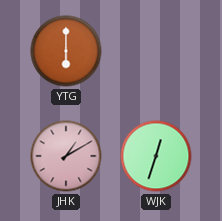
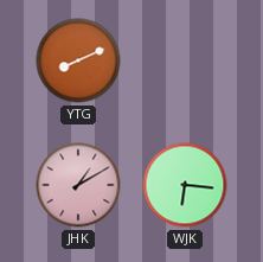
YTG: 6:00 -> 8:11 (78, 60)
WJK: 12:33 -> 6:16 (185, 185)
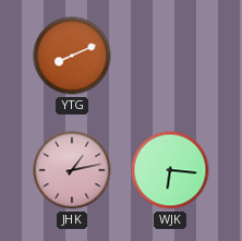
JHK: 1:10 -> 1:13 (72, 170)
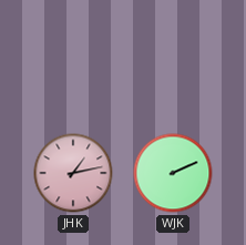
YTG: 8:11 -> none (72, 56)
WJK: 6:16 -> 2:11 (173, 173)
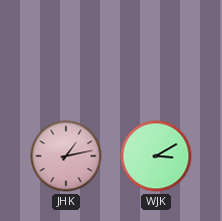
WJK: 2:11 -> 3:10 (156, 156)
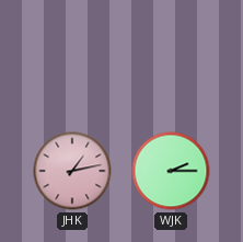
WJK: 3:10 -> 2:15 (171, 171)
